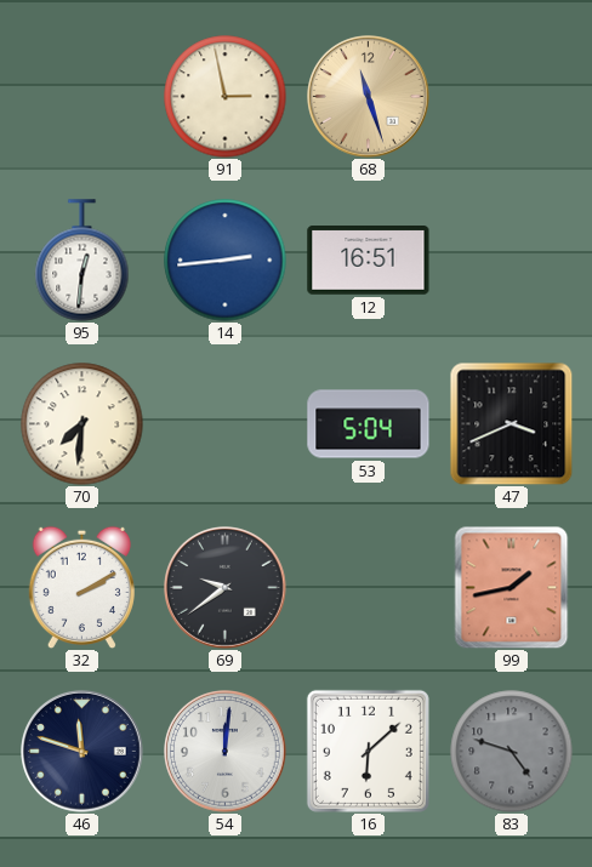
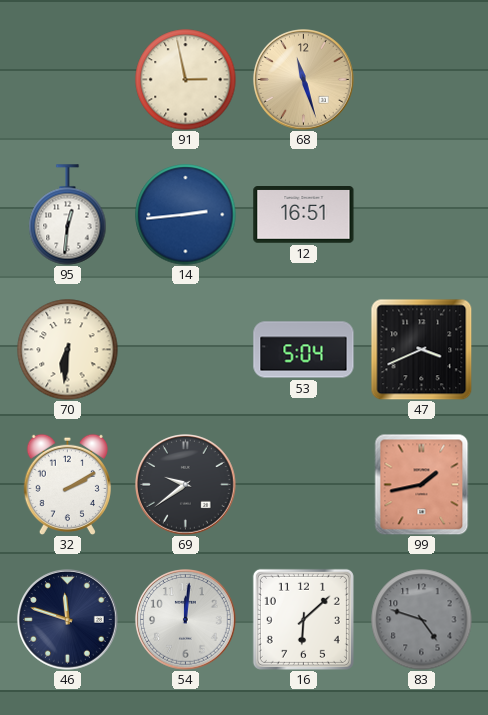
70: 7:31 -> 6:31 (68, 350)
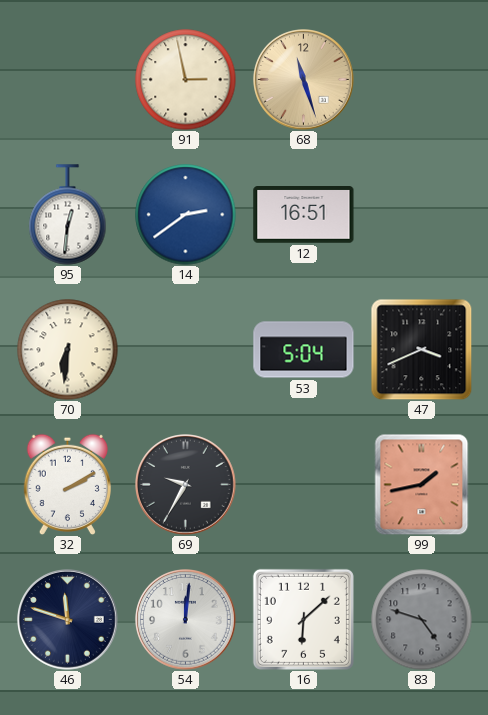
14: 2:44 -> 2:39 (186, 215)
69: 9:39 -> 9:35 (186, 485)
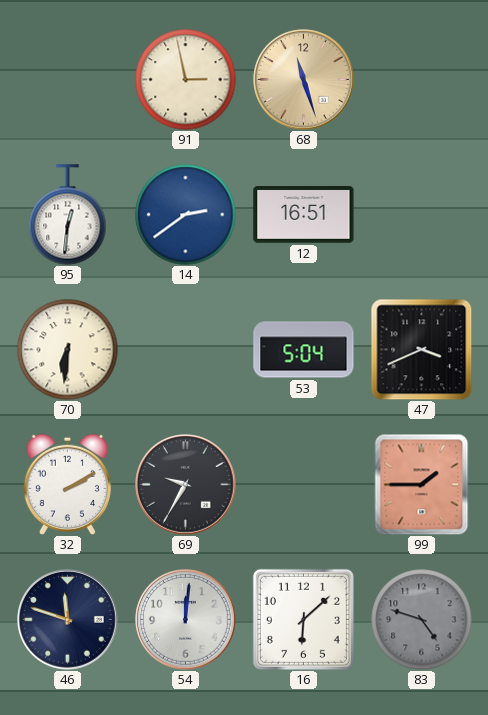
99: 1:43 -> 1:45 (422, 484)
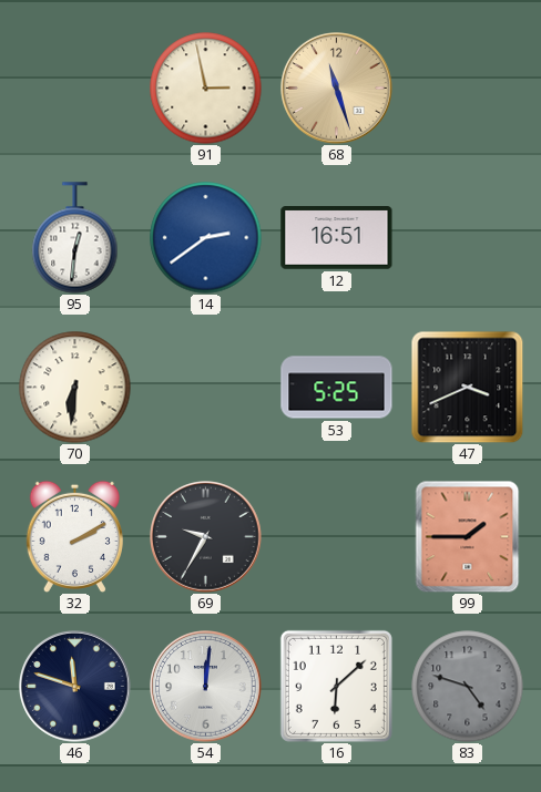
53: 5:04 -> 5:25 (337, 388)
